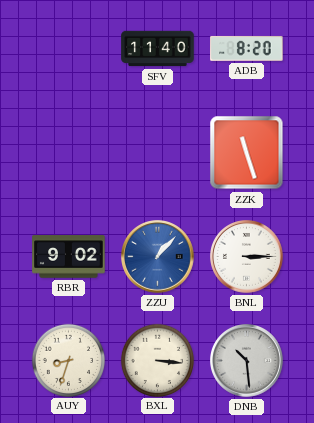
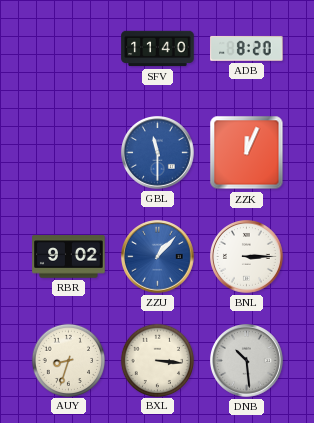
GBL: none -> 11:30 (158, 153)
ZZK: 11:27 -> 12:04 (247, 153)
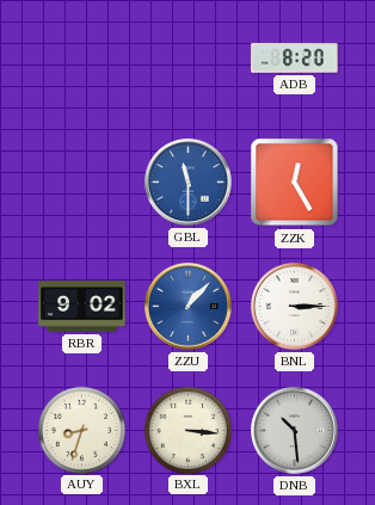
SFV: 11:40 -> none (158, 49)
ZZK: 12:04 -> 12:25 (295, 183)
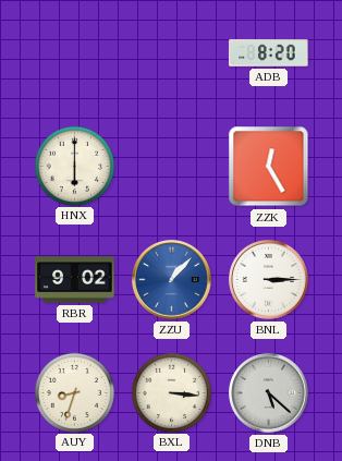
HNX: none -> 6:00 (74, 166)
GBL: 11:30 -> none (189, 183)
DNB: 10:29 -> 5:22 (269, 393)
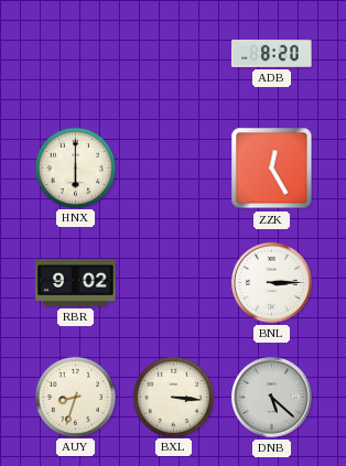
ZZU: 1:07 -> none (172, 280)
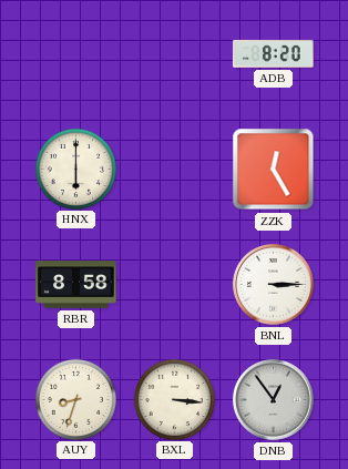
RBR: 9:02 -> 8:58 (76, 285)
DNB: 5:22 -> 12:54 (274, 400)
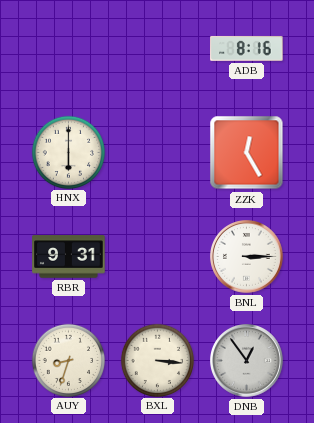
ADB: 8:20 -> 8:16 (247, 48)
RBR: 8:58 -> 9:31 (69, 257)
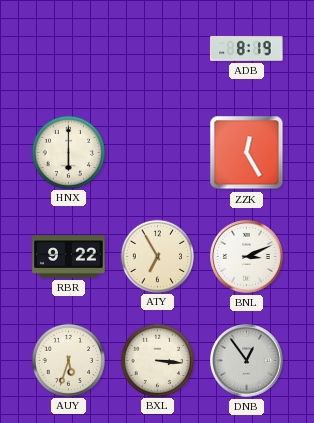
ADB: 8:16 -> 8:19 (247, 48)
RBR: 9:31 -> 9:22 (69, 257)
ATY: none -> 6:55 (157, 256)
BNL: 3:15 -> 3:11 (247, 257)
AUY: 8:33 -> 5:33 (68, 360)
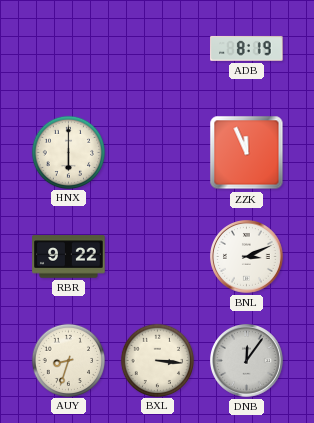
ZZK: 12:25 -> 11:56 (247, 153)
ATY: 6:55 -> none (157, 256)
AUY: 5:33 -> 8:33 (68, 360)
DNB: 12:54 -> 12:06 (247, 361)
